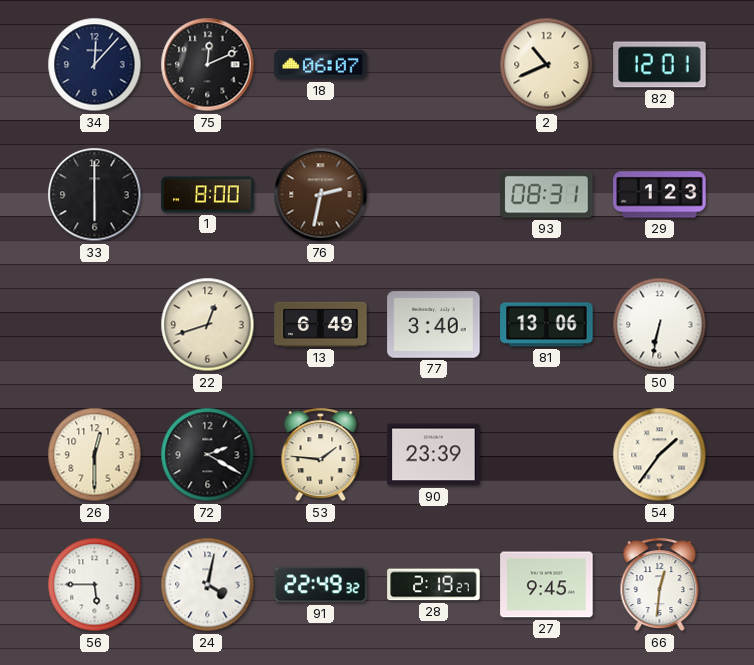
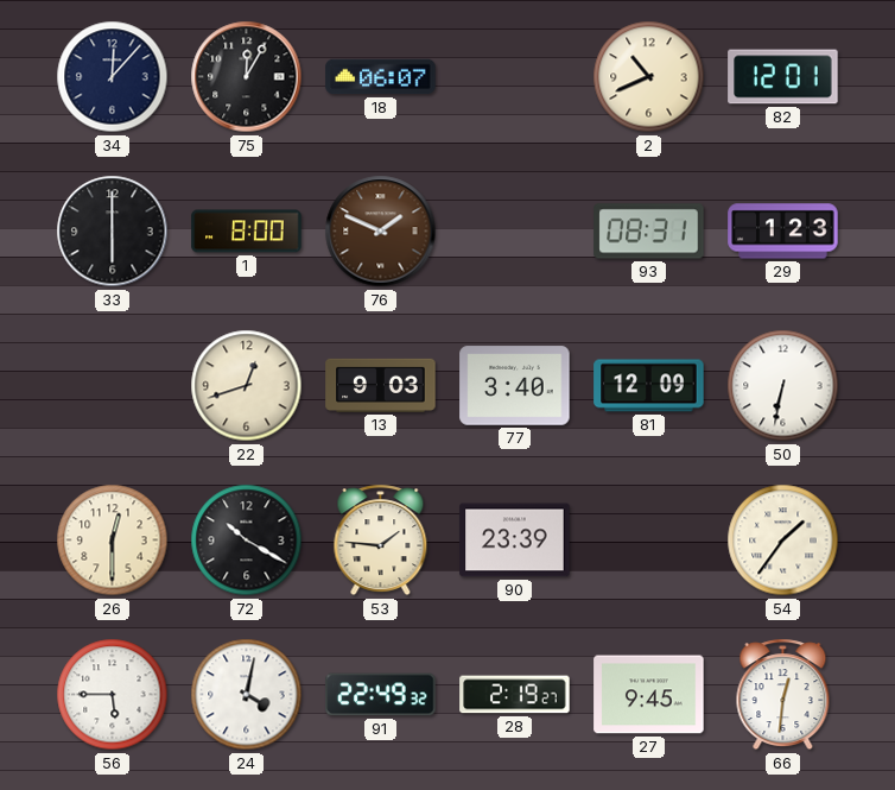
75: 12:11 -> 12:05 (247, 77)
76: 2:32 -> 1:49 (381, 232)
13: 6:49 -> 9:03 (381, 385)
81: 13:06 -> 12:09 (649, 386)
72: 2:20 -> 10:20 (247, 541)
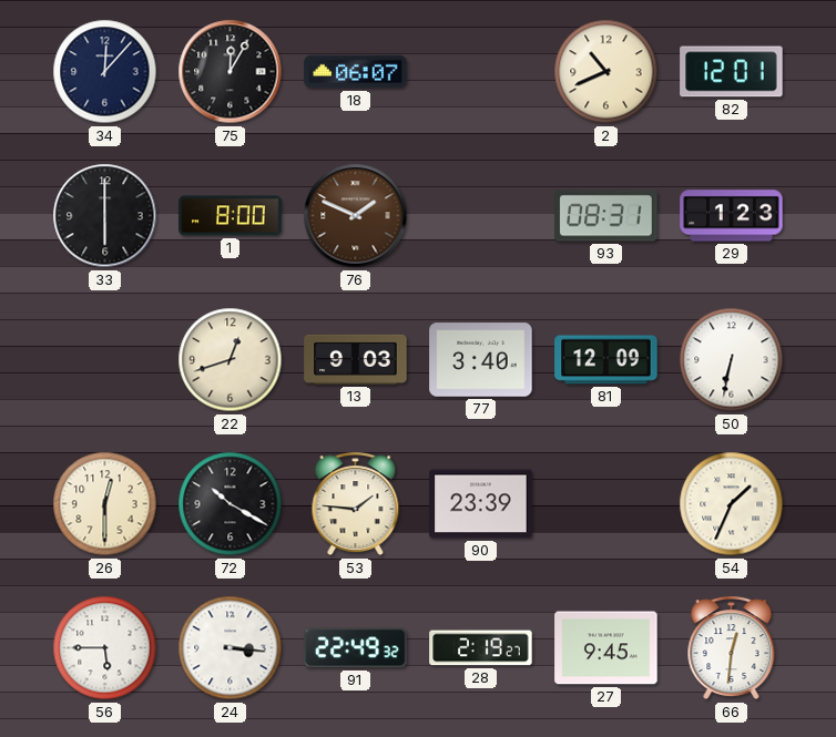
54: 1:36 -> 1:34 (732, 504)
24: 4:02 -> 3:16 (231, 648)
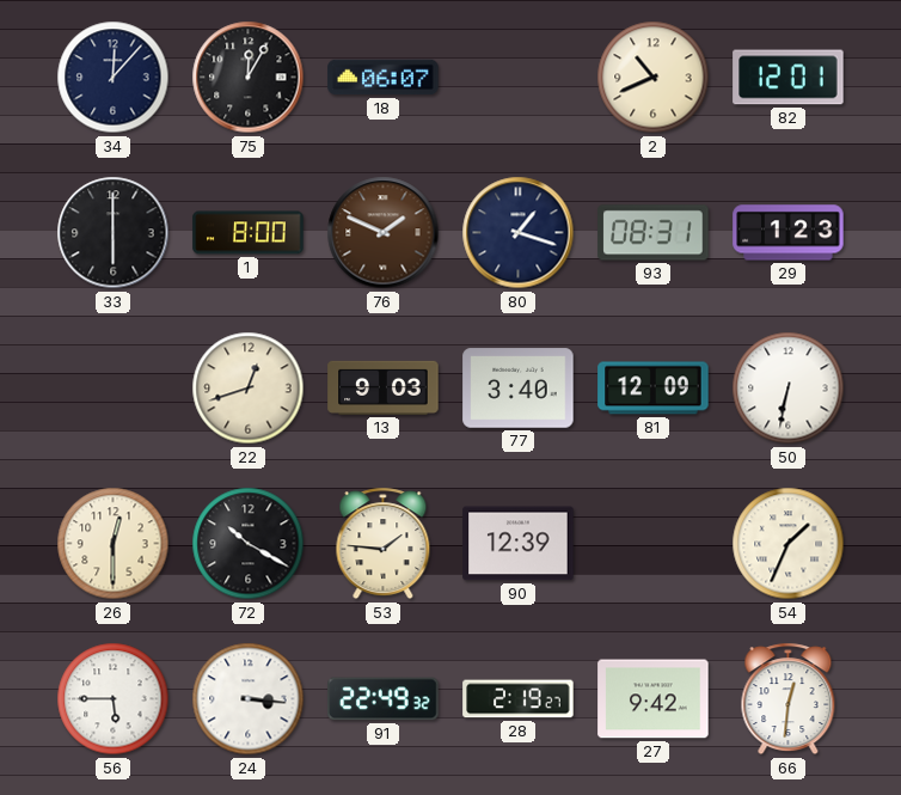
80: none -> 1:18 (519, 233)
90: 23:39 -> 12:39 (519, 544)
27: 9:45 -> 9:42 (654, 699)
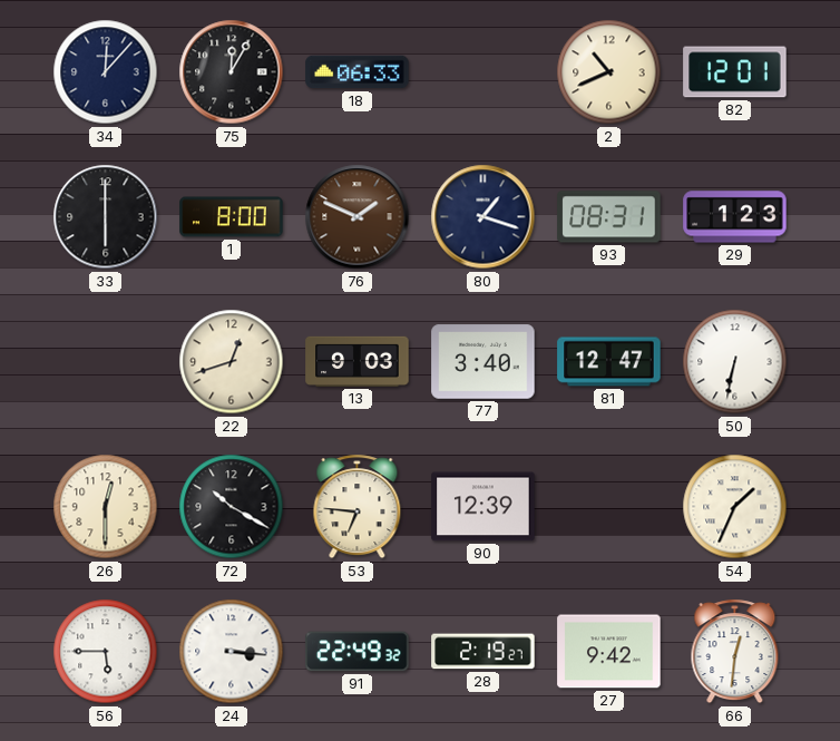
18: 06:07 -> 06:33 (358, 72)
81: 12:09 -> 12:47 (609, 362)
53: 1:46 -> 6:46 (358, 507)
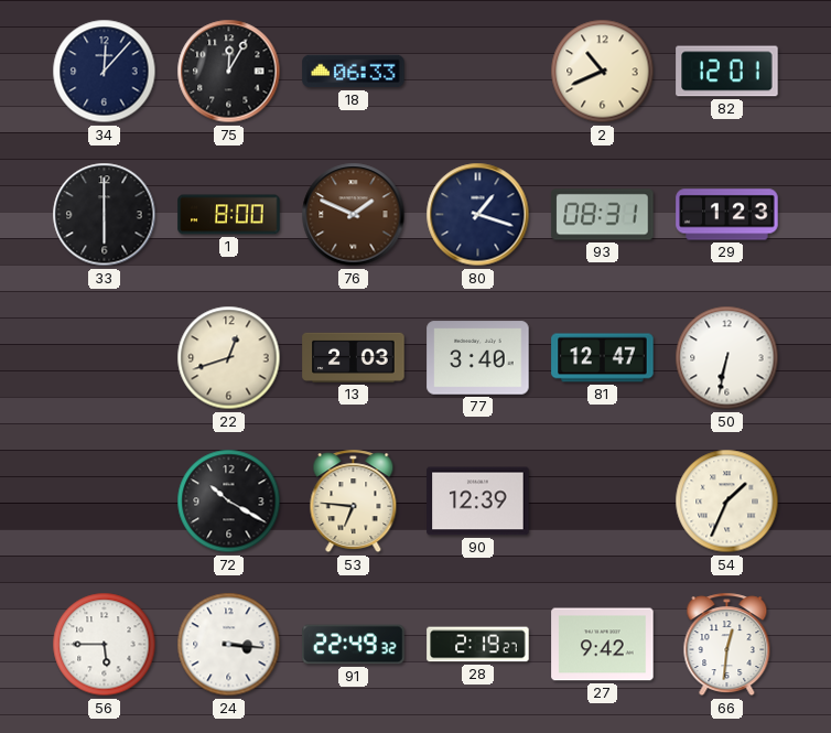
13: 9:03 -> 2:03 (354, 357)
26: 12:30 -> none (106, 507)
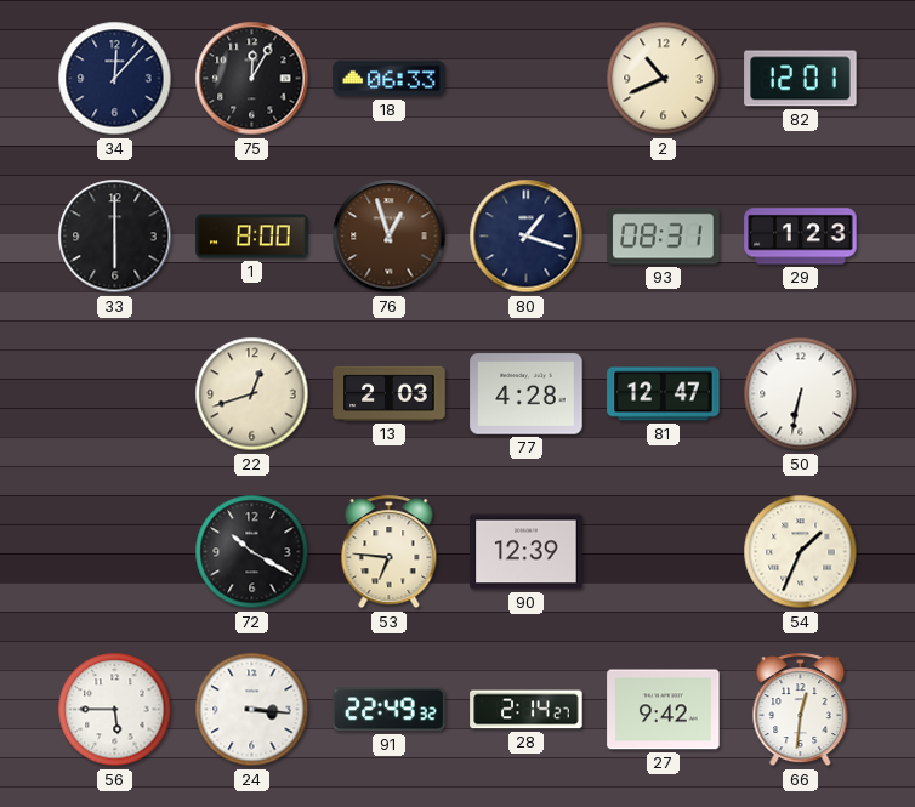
76: 1:49 -> 12:57 (390, 237)
77: 3:40 -> 4:28 (527, 394)
28: 2:19 -> 2:14 (527, 710)
